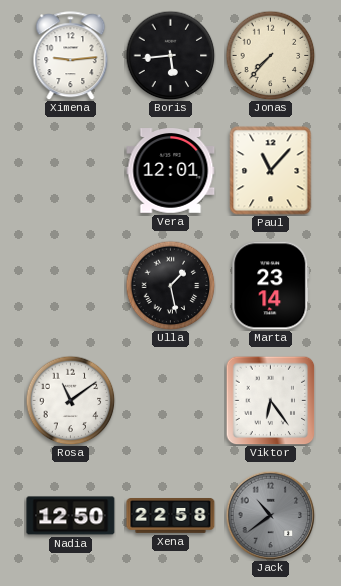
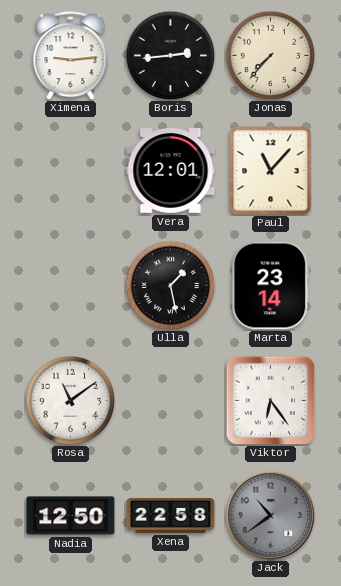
Boris: 5:44 -> 2:44 (170, 55)
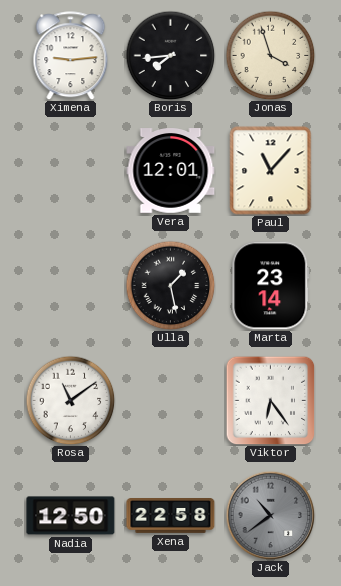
Boris: 2:44 -> 7:44 (170, 55)
Jonas: 7:37 -> 3:57 (270, 55)
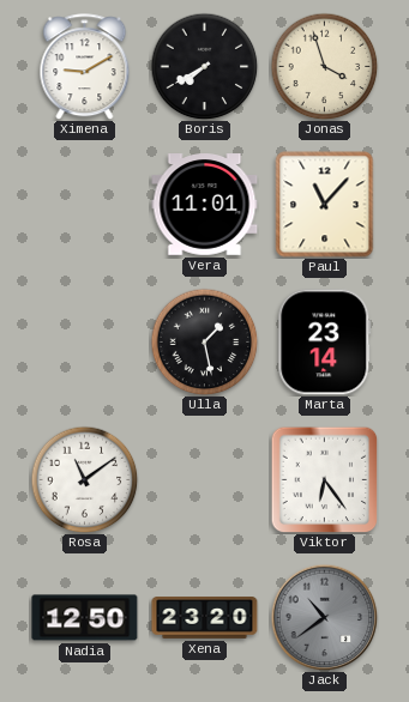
Ximena: 9:14 -> 9:10 (85, 67)
Boris: 7:44 -> 7:40 (204, 66)
Vera: 12:01 -> 11:01 (205, 205)
Xena: 22:58 -> 23:20 (205, 618)
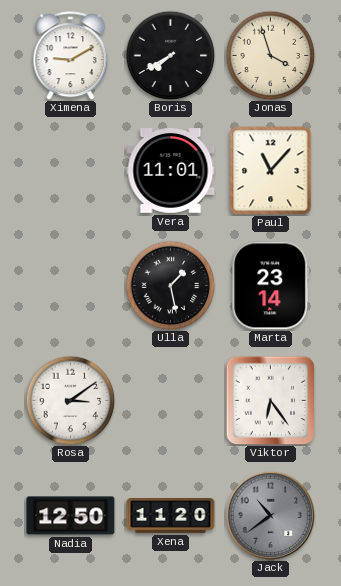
Rosa: 11:09 -> 3:09 (70, 400)
Xena: 23:20 -> 11:20 (171, 516)
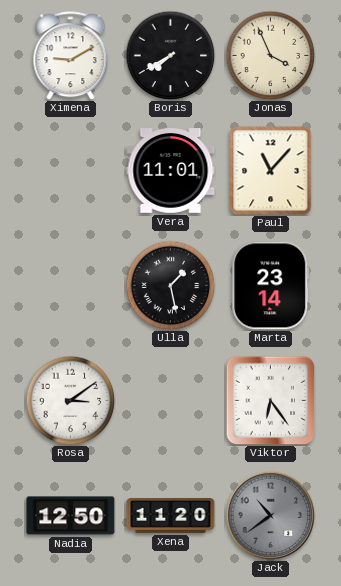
Jonas: 3:57 -> 3:56 (270, 55)
